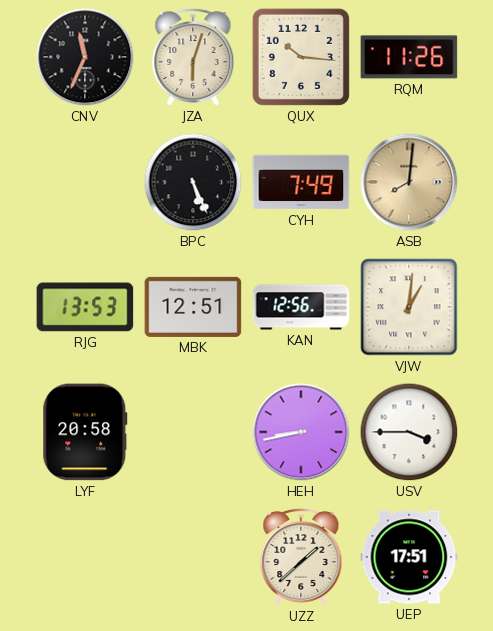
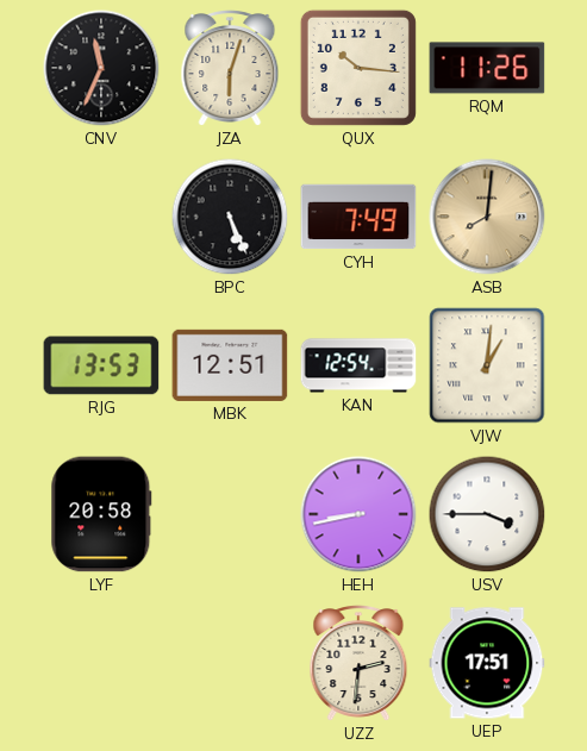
KAN: 12:56 -> 12:54 (358, 365)
UZZ: 1:38 -> 2:31 (358, 664)
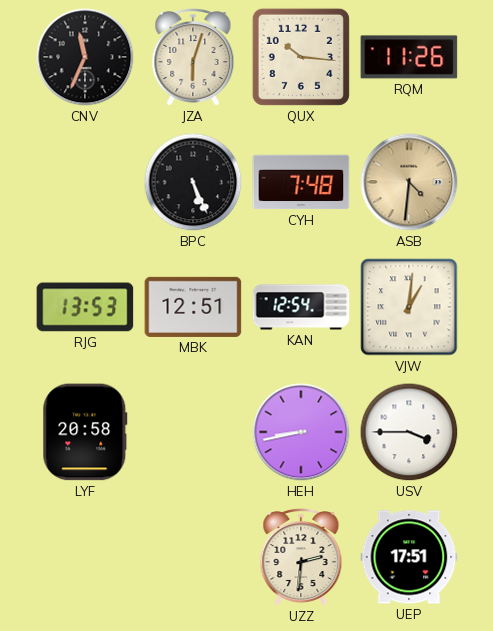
CYH: 7:49 -> 7:48 (301, 182)
ASB: 8:01 -> 4:31 (409, 182)
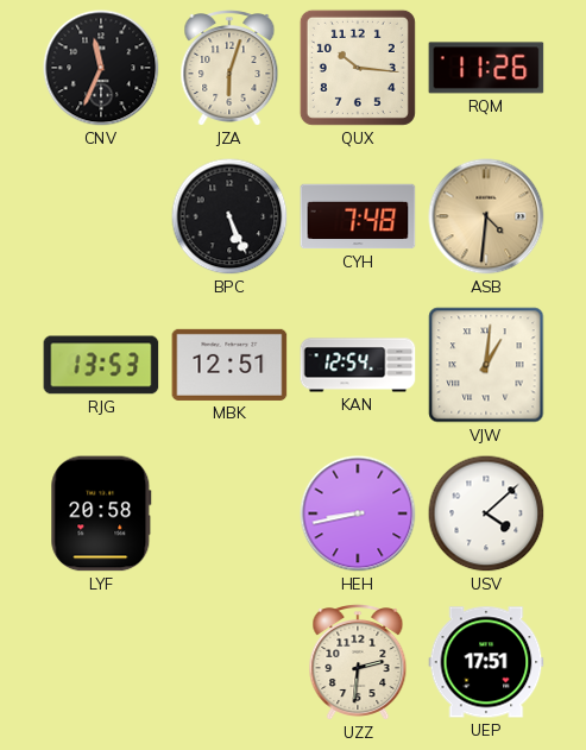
USV: 3:45 -> 4:08 (486, 513)
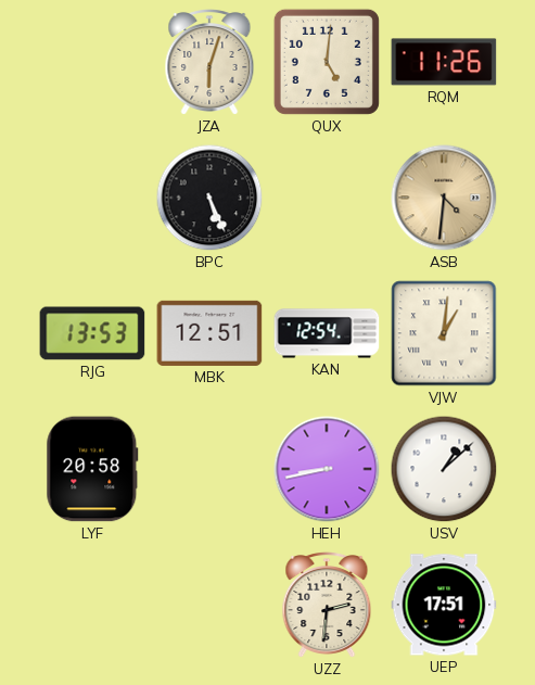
CNV: 11:34 -> none (101, 68)
QUX: 10:16 -> 5:01 (327, 62)
CYH: 7:48 -> none (358, 216)
USV: 4:08 -> 1:08 (444, 469)
